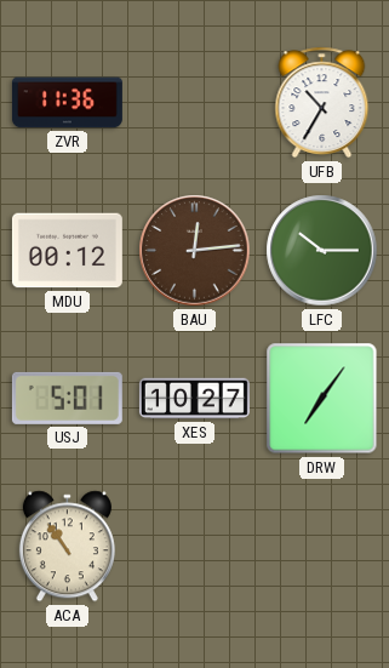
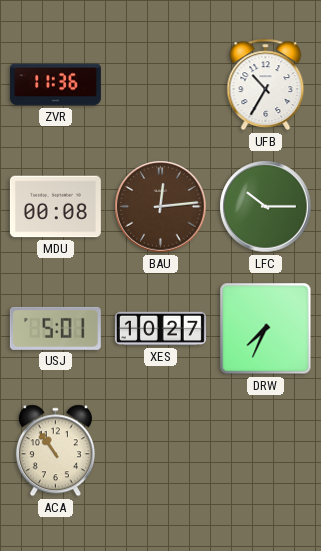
MDU: 00:12 -> 00:08 (55, 207)
DRW: 7:06 -> 7:34 (266, 329)
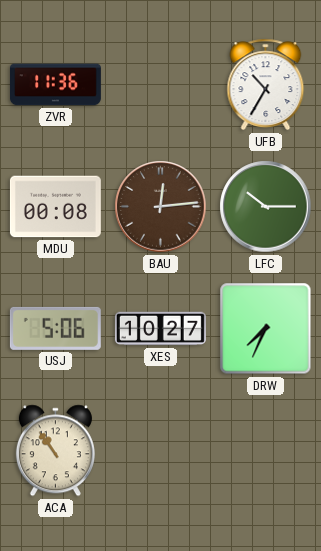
USJ: 5:01 -> 5:06 (55, 328)
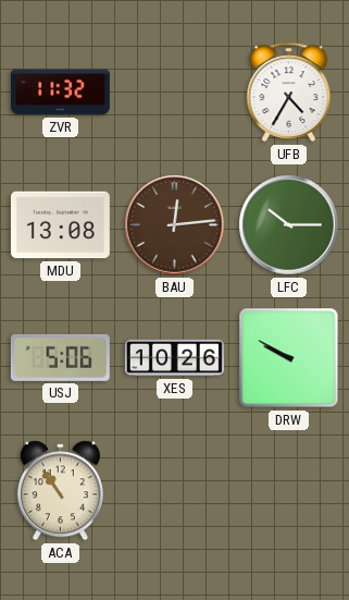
ZVR: 11:36 -> 11:32 (60, 93)
UFB: 10:35 -> 4:35 (289, 93)
MDU: 00:08 -> 13:08 (60, 225)
XES: 10:27 -> 10:26 (174, 358)
DRW: 7:34 -> 9:50 (289, 358)
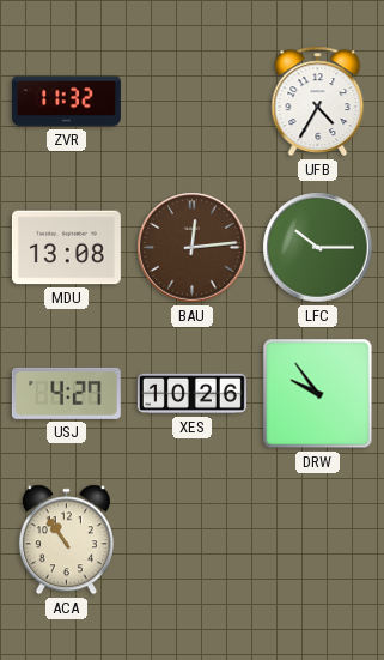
USJ: 5:06 -> 4:27 (66, 393)
DRW: 9:50 -> 9:54 (318, 394)
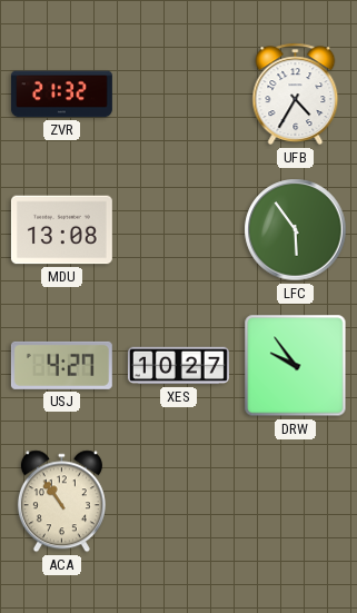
ZVR: 11:32 -> 21:32 (61, 95)
BAU: 12:14 -> none (193, 248)
LFC: 10:15 -> 5:54 (296, 230)
XES: 10:26 -> 10:27 (178, 366)
